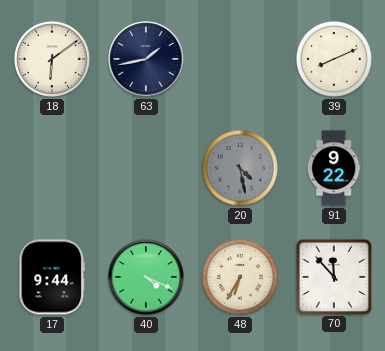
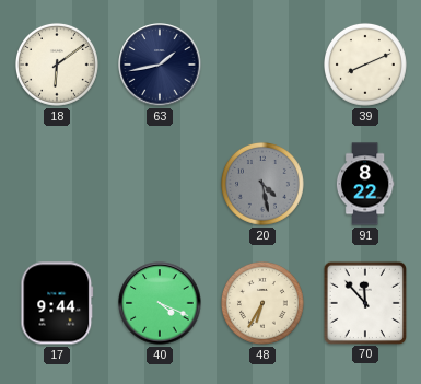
91: 9:22 -> 8:22 (365, 184)
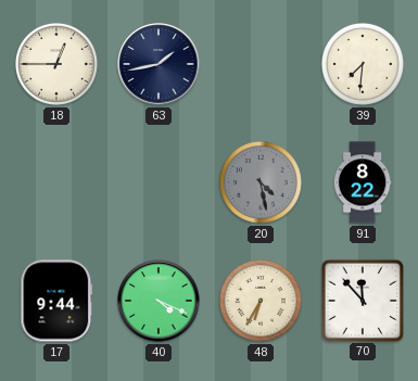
18: 6:09 -> 12:45 (56, 64)
39: 8:11 -> 7:31 (363, 64)
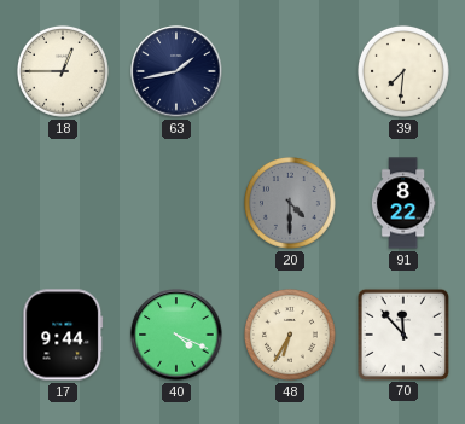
20: 4:28 -> 4:30 (290, 203)
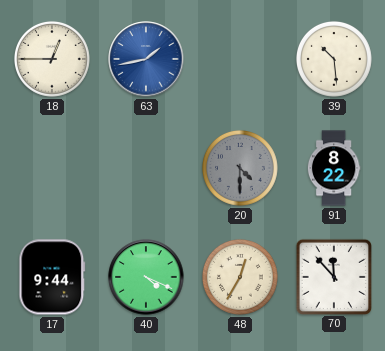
63 dial: navy -> blue (146, 59)
39: 7:31 -> 10:29 (334, 59)
48: 6:35 -> 12:35 (240, 277)
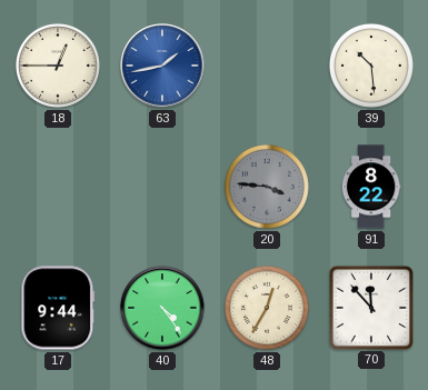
20: 4:30 -> 3:46 (267, 187)
40: 4:19 -> 4:24 (162, 308)
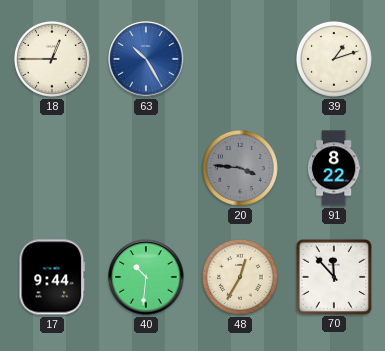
63: 1:43 -> 10:25 (146, 59)
39: 10:29 -> 1:12 (334, 59)
40: 4:24 -> 10:31 (146, 277)
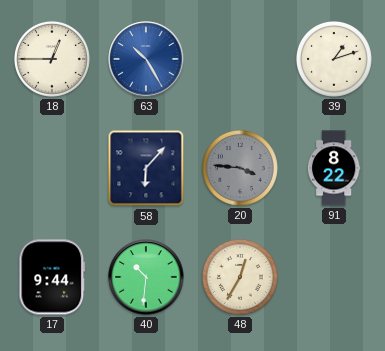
58: none -> 6:07 (146, 168)
70: 11:53 -> none (333, 276)
